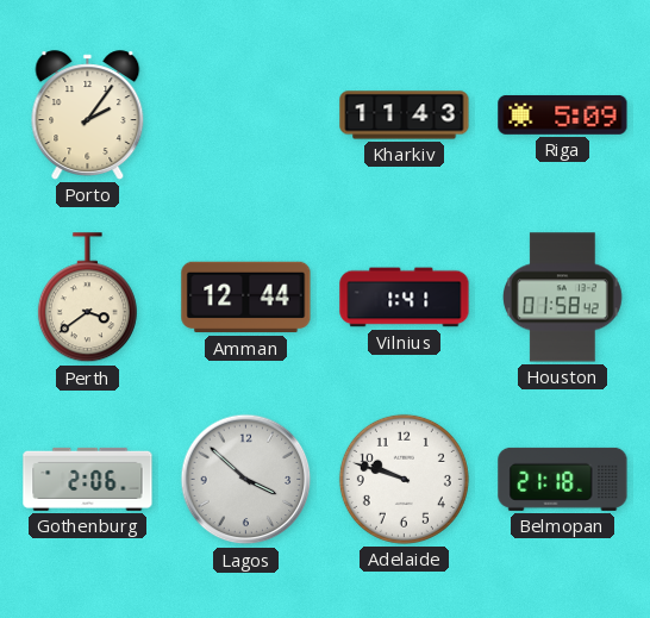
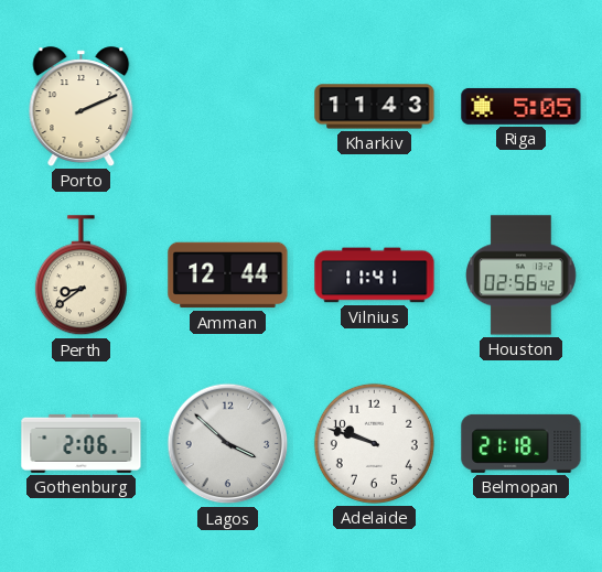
Porto: 2:06 -> 2:11 (82, 107)
Riga: 5:09 -> 5:05 (522, 106)
Perth: 3:39 -> 8:39 (80, 276)
Vilnius: 1:41 -> 11:41 (375, 276)
Houston: 01:58 -> 02:56 (522, 276)
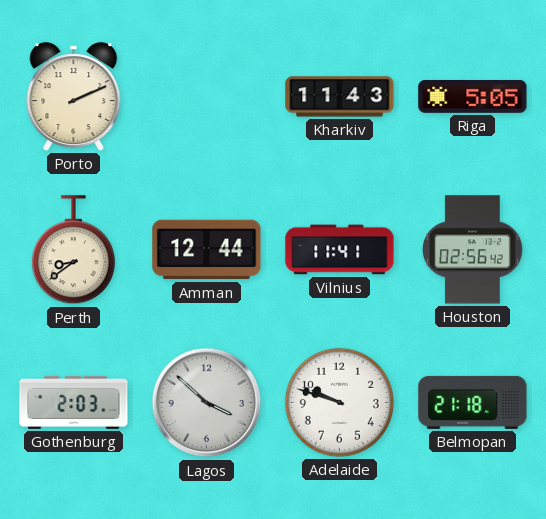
Gothenburg: 2:06 -> 2:03 (74, 402)
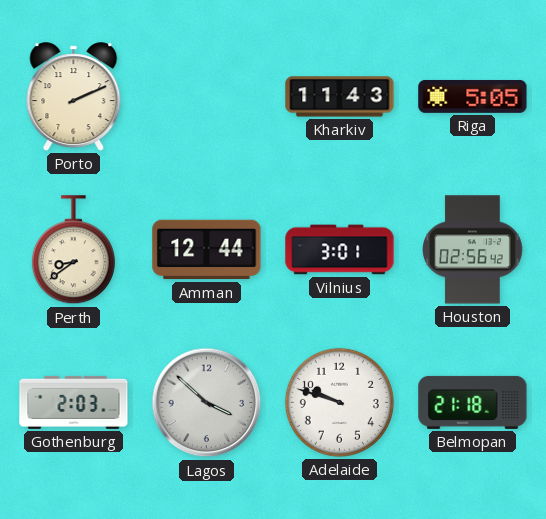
Vilnius: 11:41 -> 3:01 (340, 250)
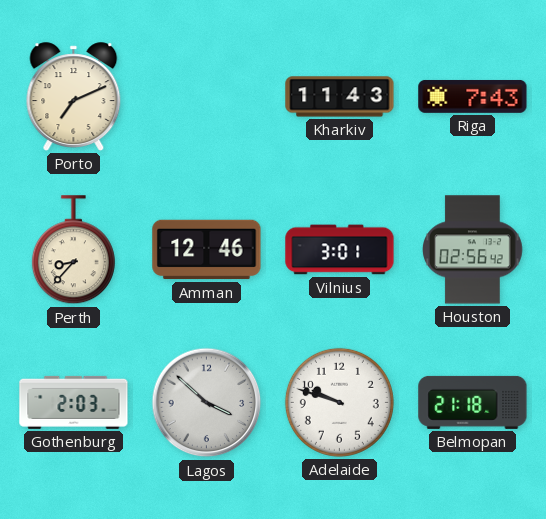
Porto: 2:11 -> 7:11 (74, 97)
Riga: 5:05 -> 7:43 (473, 96)
Perth: 8:39 -> 8:37 (73, 250)
Amman: 12:44 -> 12:46 (207, 250)
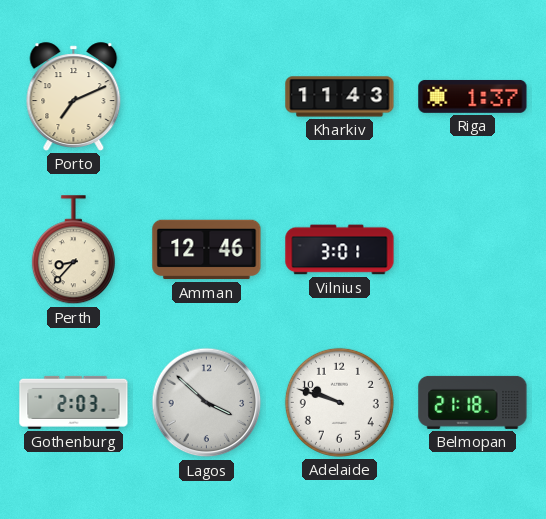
Riga: 7:43 -> 1:37 (473, 96)
Houston: 02:56 -> none (473, 250)
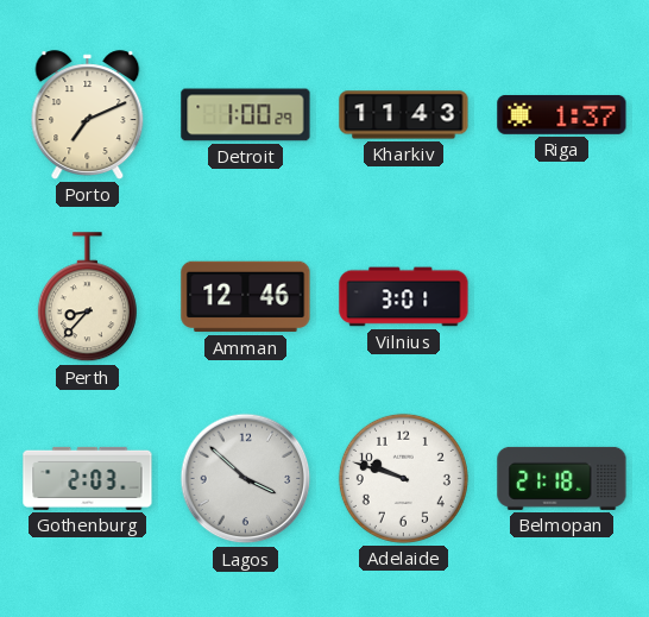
Detroit: none -> 1:00 (246, 115)
